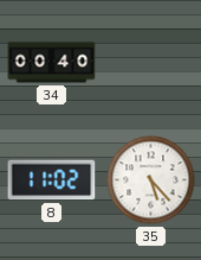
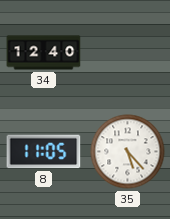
34: 00:40 -> 12:40 (44, 53)
8: 11:02 -> 11:05 (44, 152)
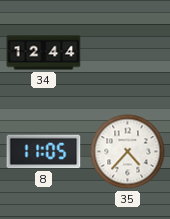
34: 12:40 -> 12:44 (44, 53)
35: 5:23 -> 4:37 (128, 152)
